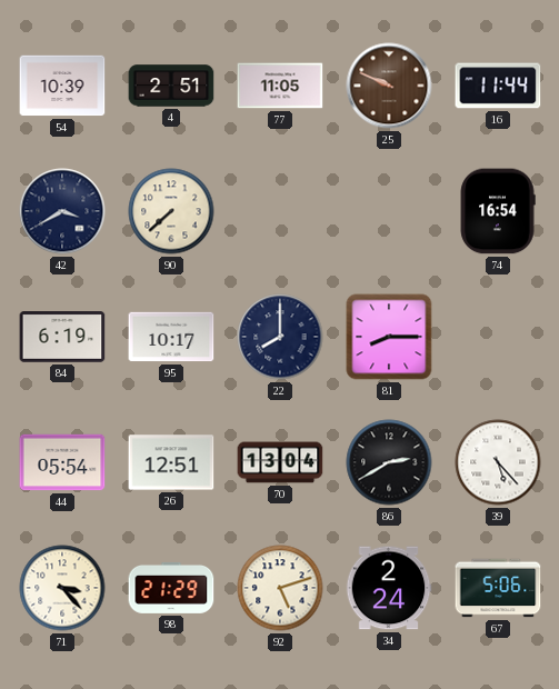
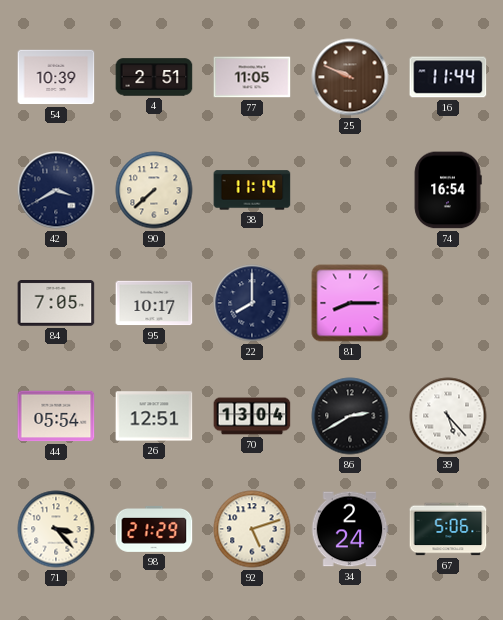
38: none -> 11:14 (252, 190)
84: 6:19 -> 7:05 (56, 303)
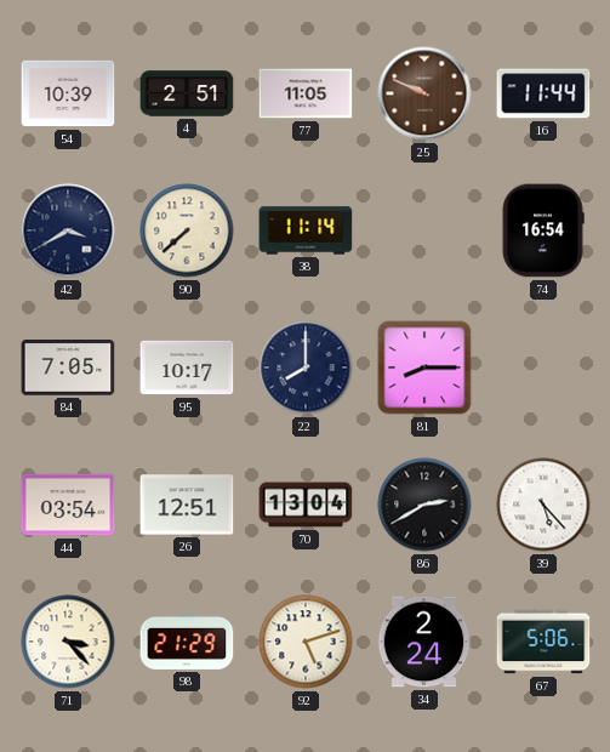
44: 05:54 -> 03:54 (68, 505)
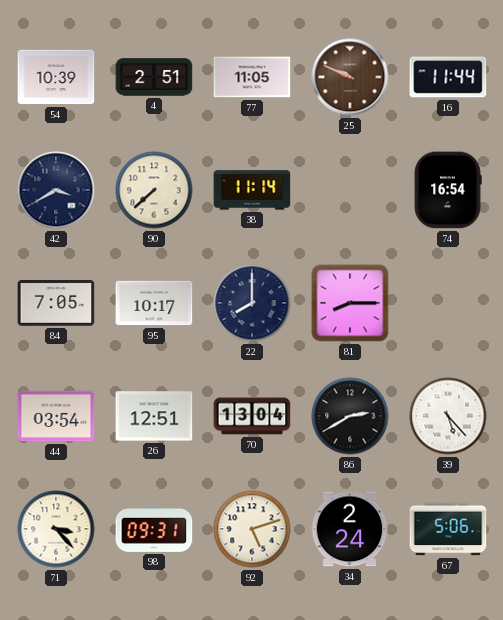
98: 21:29 -> 09:31 (154, 529)
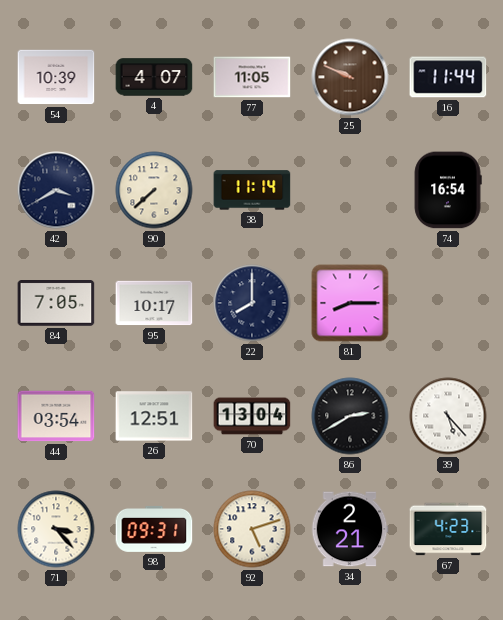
4: 2:51 -> 4:07 (154, 77)
34: 2:24 -> 2:21 (350, 529)
67: 5:06 -> 4:23 (448, 529)
